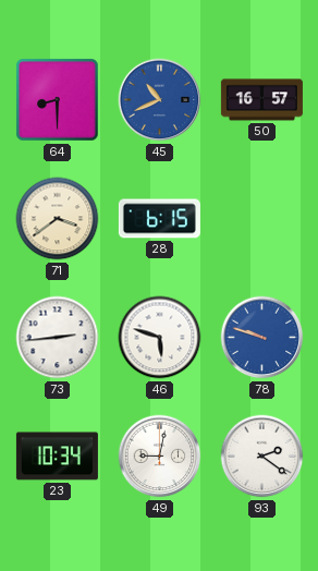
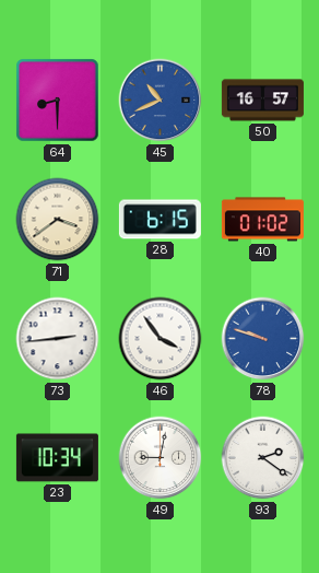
40: none -> 01:02 (262, 220)
46: 5:48 -> 3:54 (161, 339)
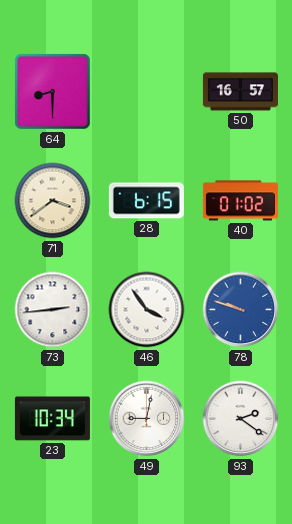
45: 10:41 -> none (161, 101)
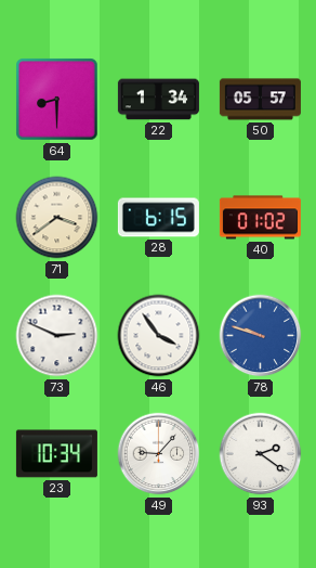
22: none -> 1:34 (158, 100)
50: 16:57 -> 05:57 (260, 100)
73: 2:44 -> 2:49 (57, 336)
49: 9:02 -> 9:07 (159, 454)
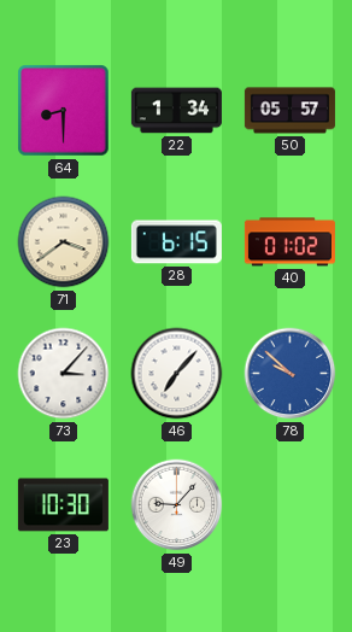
73: 2:49 -> 3:07 (64, 374)
46: 3:54 -> 7:07 (177, 374)
78: 9:48 -> 9:52 (291, 374)
23: 10:34 -> 10:30 (63, 505)
93: 2:21 -> none (261, 454)
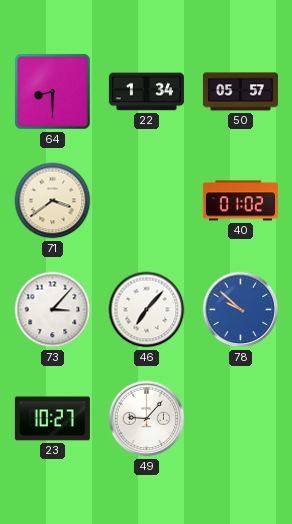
28: 6:15 -> none (176, 242)
23: 10:30 -> 10:27 (52, 419)
